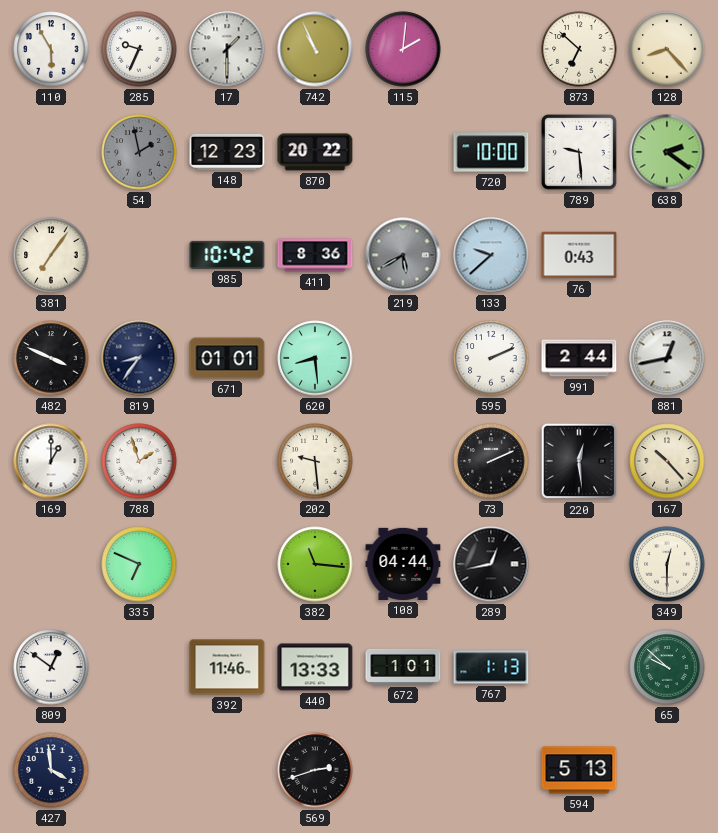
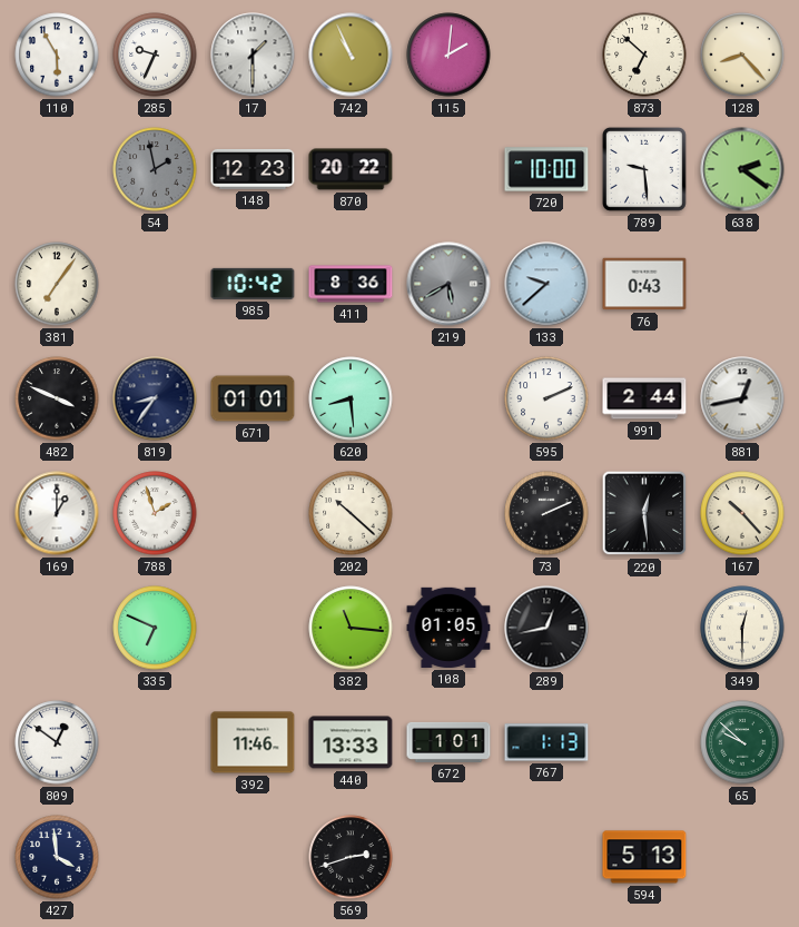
202: 9:29 -> 10:22 (351, 513)
108: 04:44 -> 01:05 (448, 628)
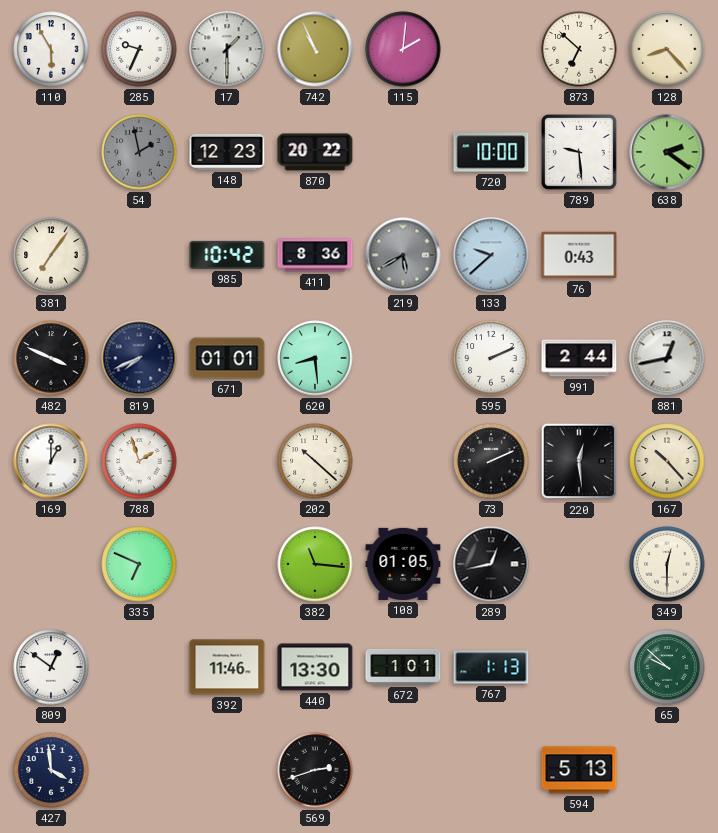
819: 8:36 -> 7:41 (139, 358)
440: 13:33 -> 13:30 (315, 667)
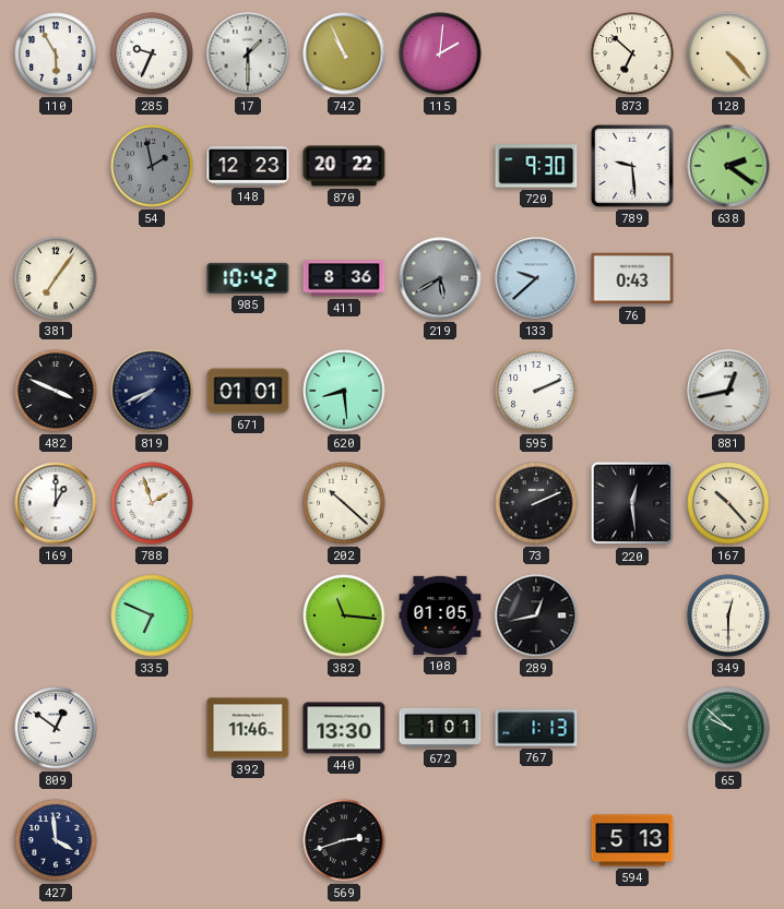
128: 8:23 -> 4:23 (728, 53)
720: 10:00 -> 9:30 (536, 166)
991: 2:44 -> none (579, 358)
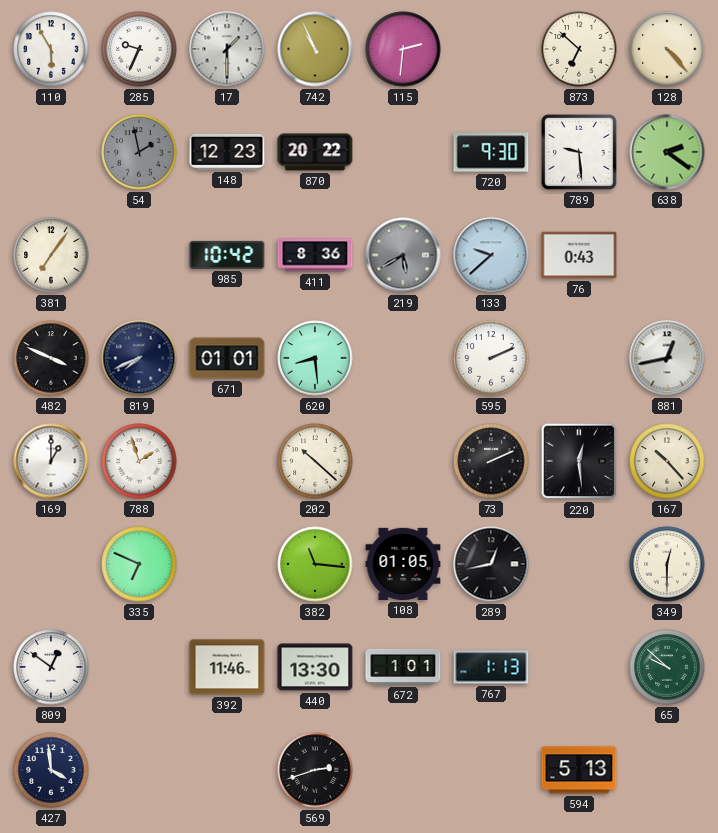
115: 2:01 -> 2:31 (403, 49)
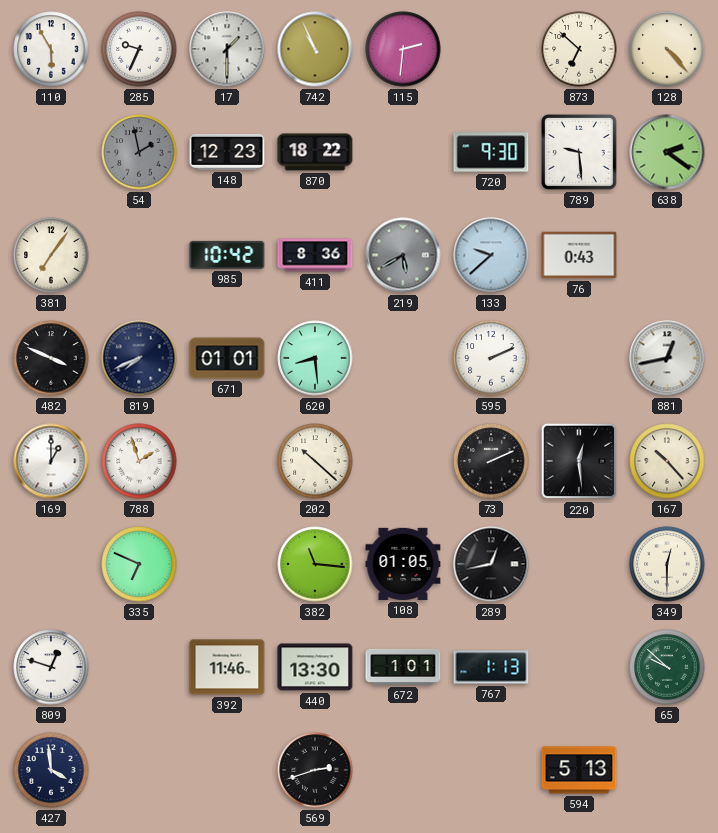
870: 20:22 -> 18:22 (315, 152)
809: 12:51 -> 12:48 (51, 667)
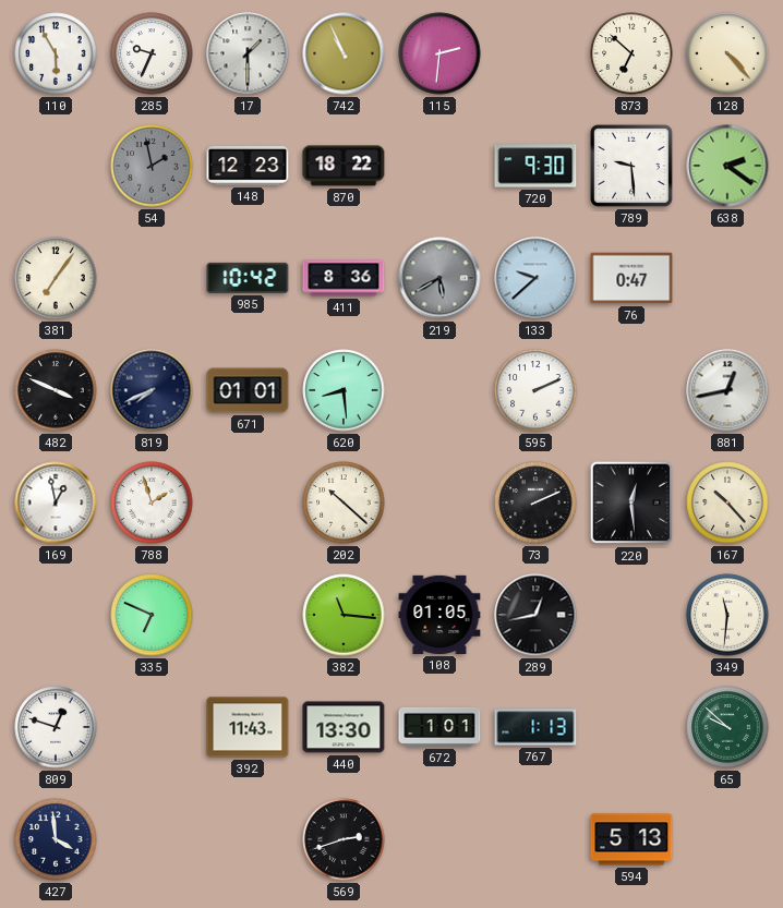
76: 0:43 -> 0:47 (631, 278)
169: 1:00 -> 12:58 (56, 503)
349: 12:30 -> 11:31 (727, 615)
392: 11:46 -> 11:43 (248, 727)
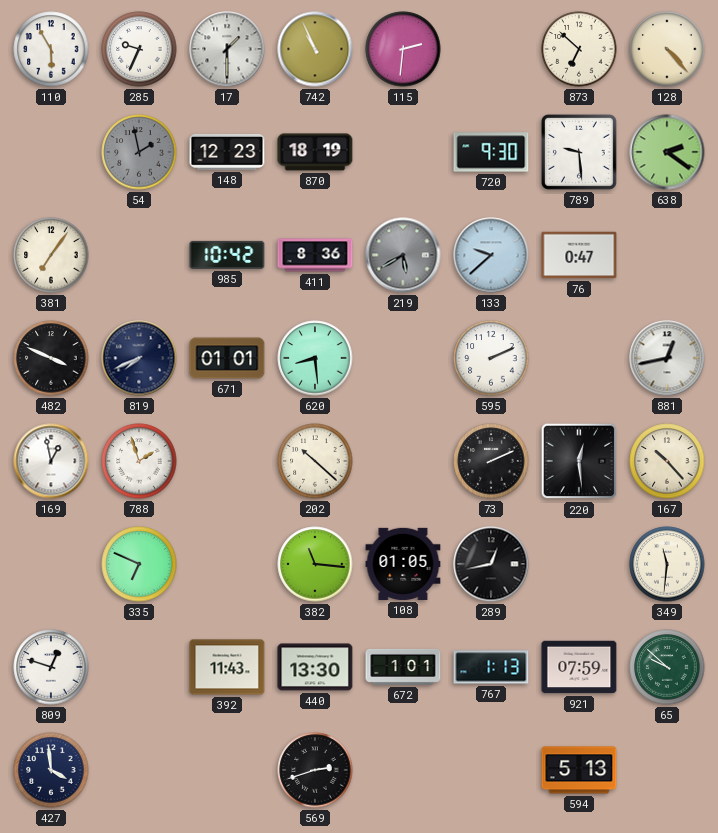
870: 18:22 -> 18:19 (315, 152)
921: none -> 07:59 (579, 667)
